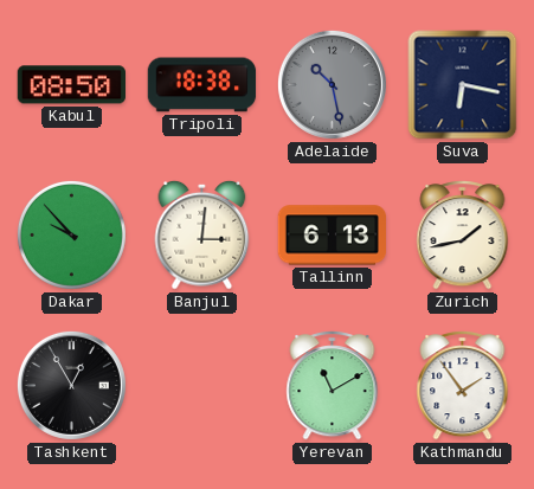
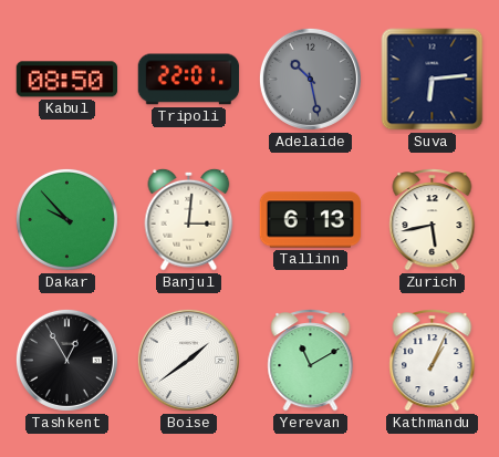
Tripoli: 18:38 -> 22:01 (189, 80)
Suva: 6:17 -> 6:14 (433, 80)
Zurich: 1:43 -> 5:43 (433, 220)
Boise: none -> 1:39 (188, 360)
Kathmandu: 1:54 -> 1:04 (433, 361)
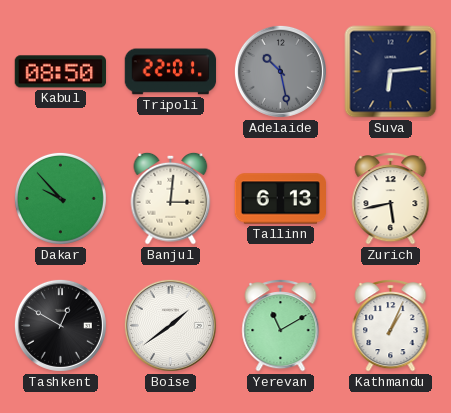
Tashkent: 12:55 -> 12:50 (60, 325)
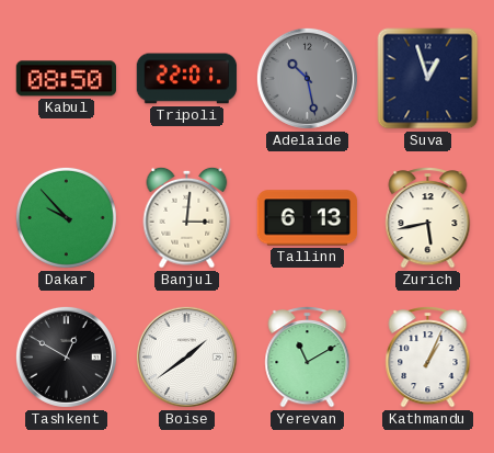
Suva: 6:14 -> 12:57 (428, 79)
